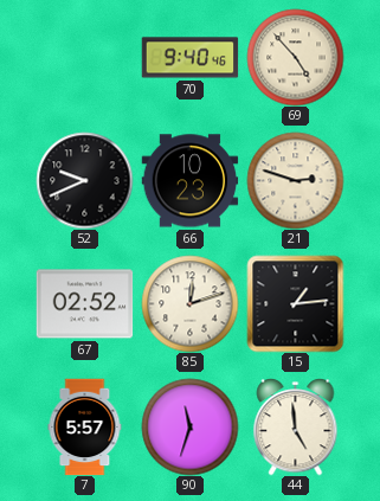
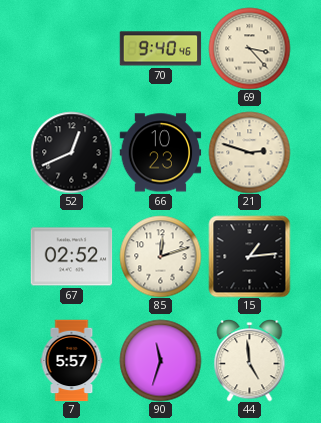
69: 4:53 -> 3:23 (249, 48)
52: 9:41 -> 12:41 (71, 152)
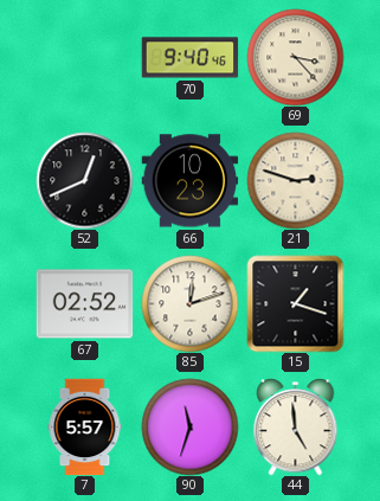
15: 1:14 -> 1:18 (295, 303)
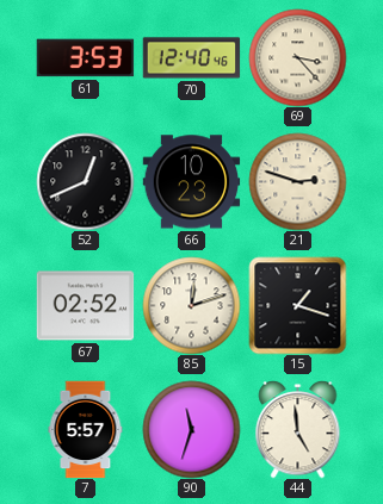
61: none -> 3:53 (85, 58)
70: 9:40 -> 12:40 (191, 58)
